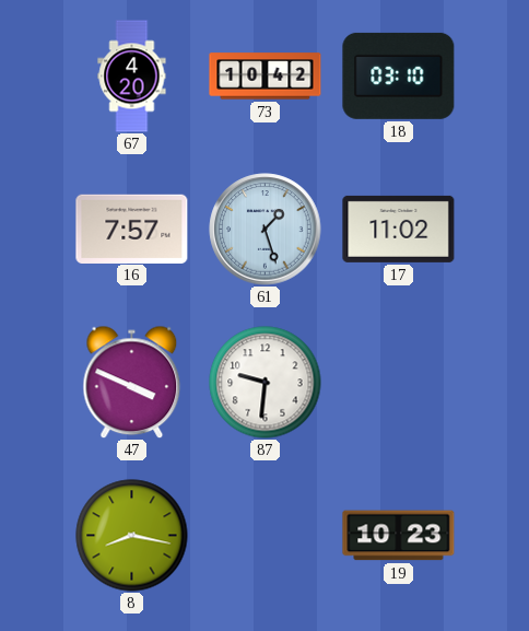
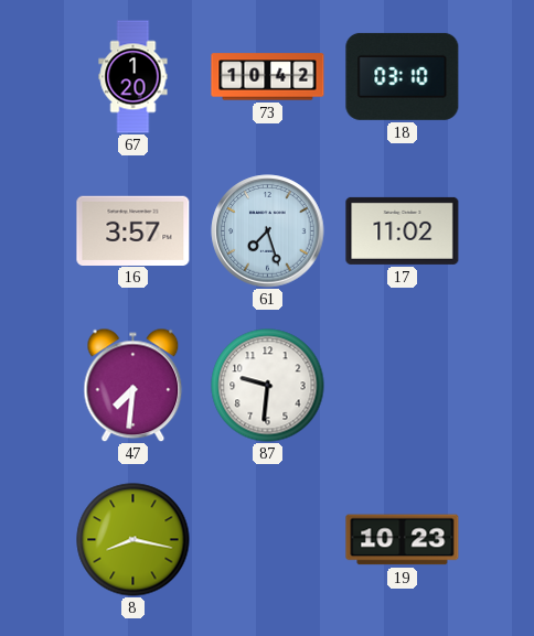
67: 4:20 -> 1:20 (133, 77)
16: 7:57 -> 3:57 (133, 230)
61: 1:27 -> 7:27 (268, 231)
47: 3:49 -> 7:31 (133, 385)
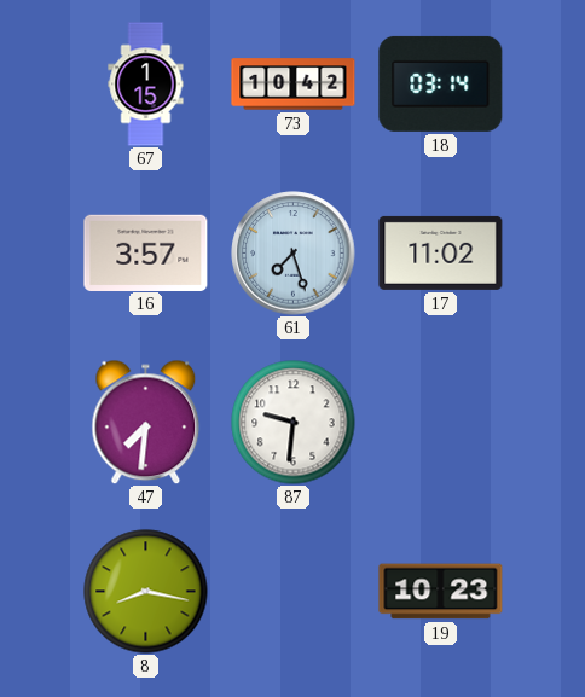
67: 1:20 -> 1:15 (146, 85)
18: 03:10 -> 03:14 (441, 83)
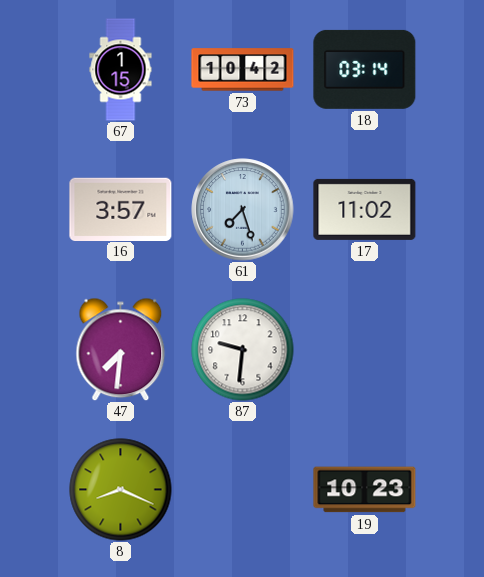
8: 8:17 -> 8:19 (121, 490)
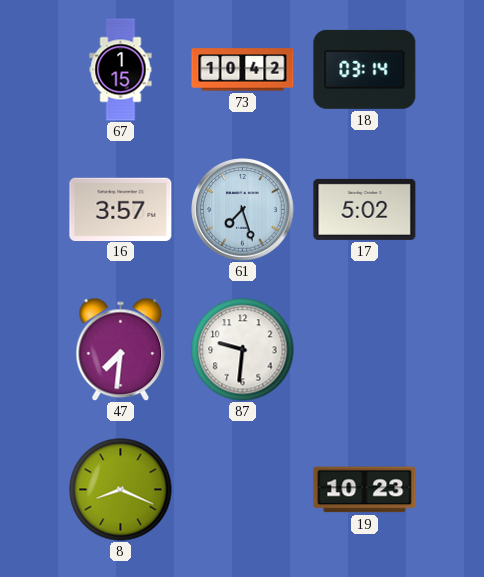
17: 11:02 -> 5:02 (365, 209)
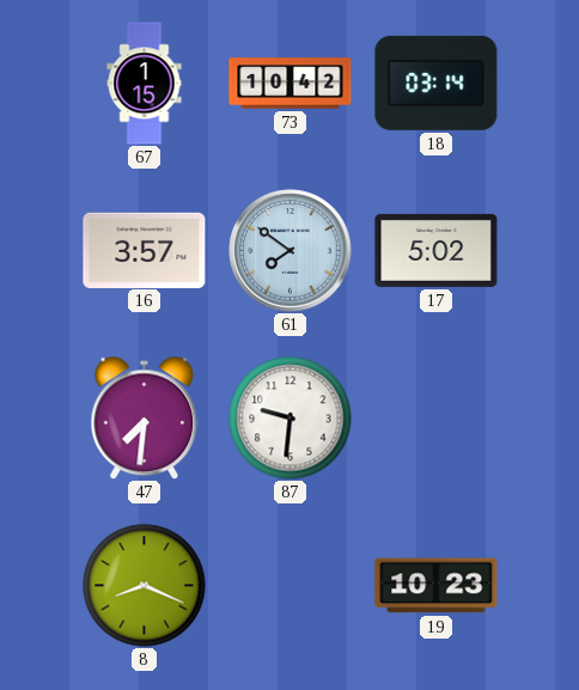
61: 7:27 -> 7:51 (291, 251)
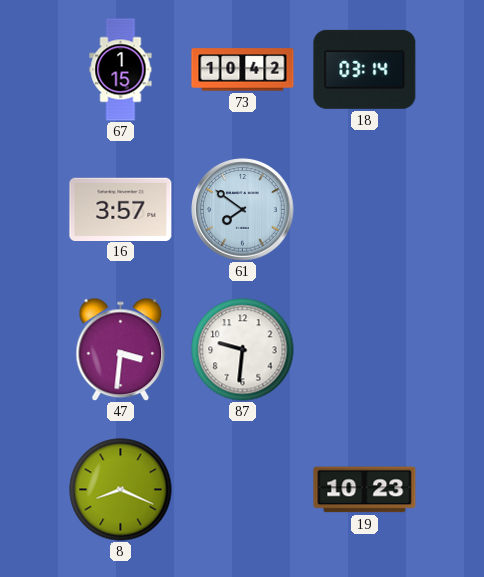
17: 5:02 -> none (437, 250)
47: 7:31 -> 3:31 (121, 349)
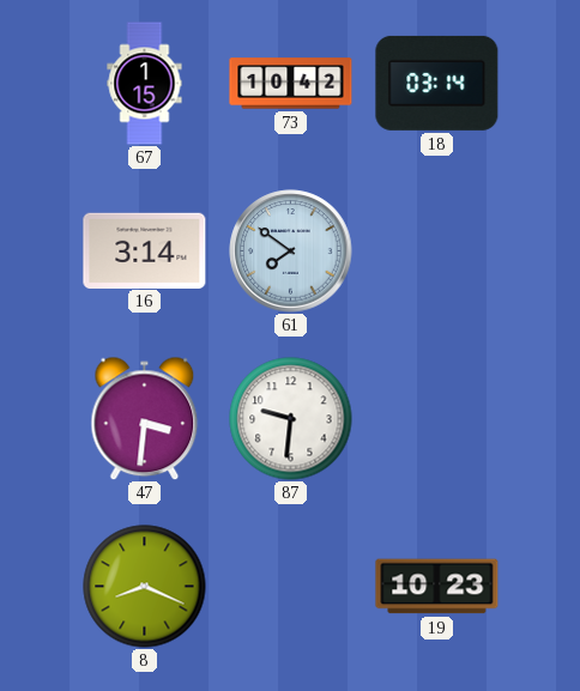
16: 3:57 -> 3:14 (145, 250)
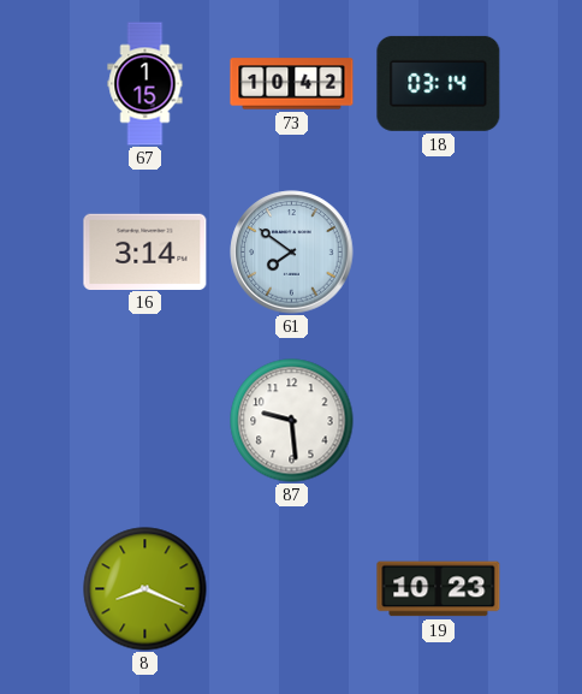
47: 3:31 -> none (145, 418)
87: 9:31 -> 9:29 (292, 421)
